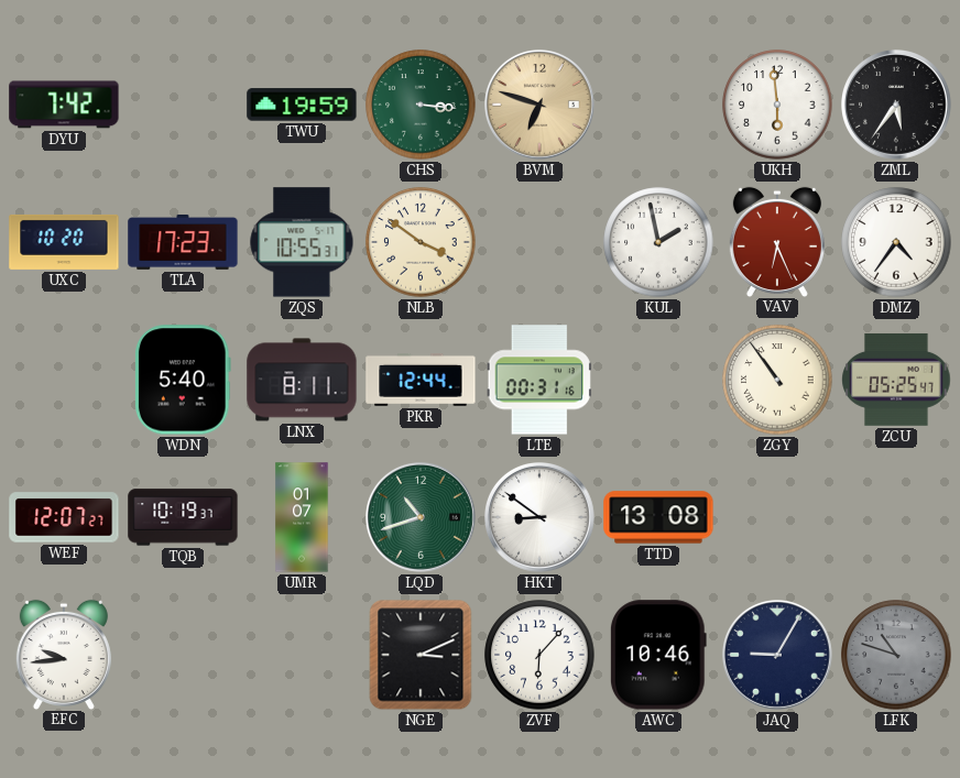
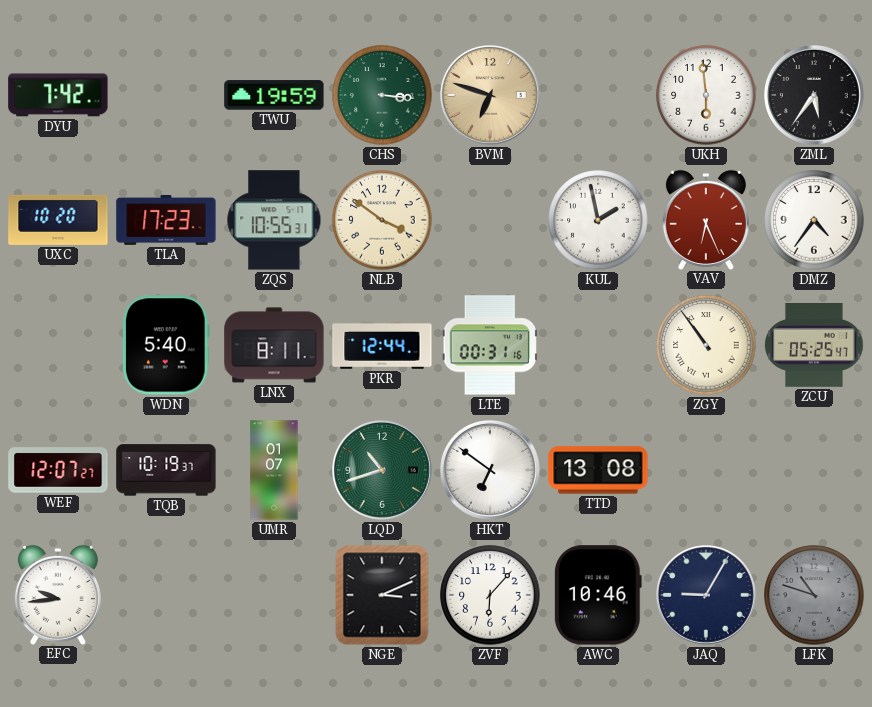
HKT: 8:51 -> 6:51 (491, 471)
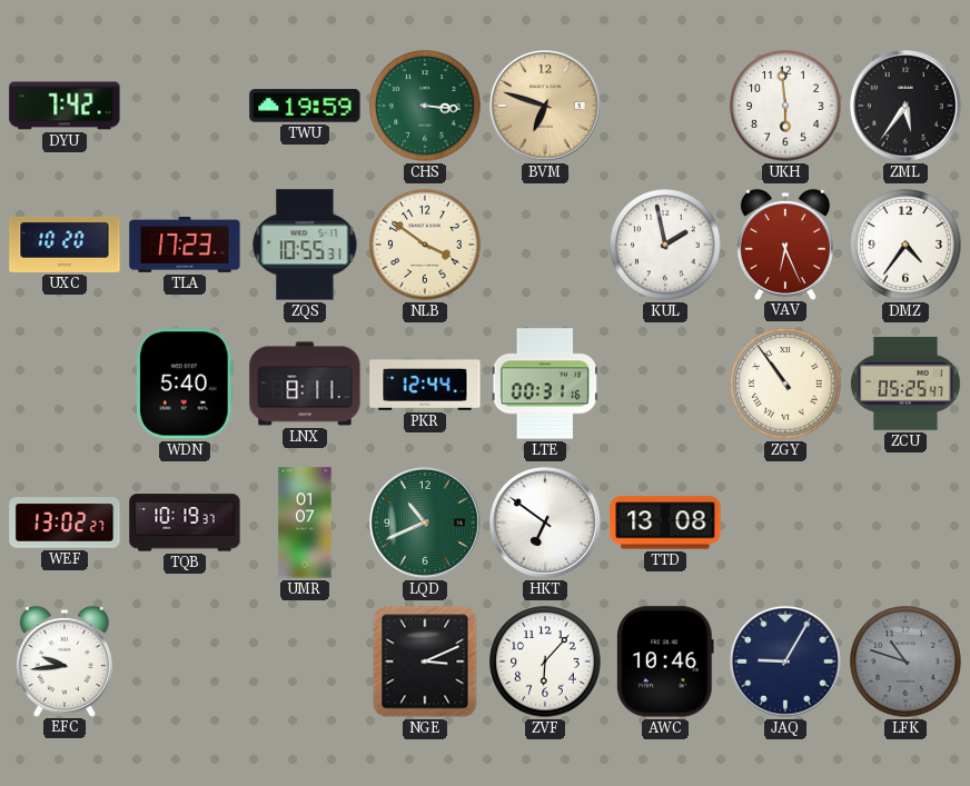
WEF: 12:07 -> 13:02 (65, 523)
LQD: 10:42 -> 10:41 (426, 524)
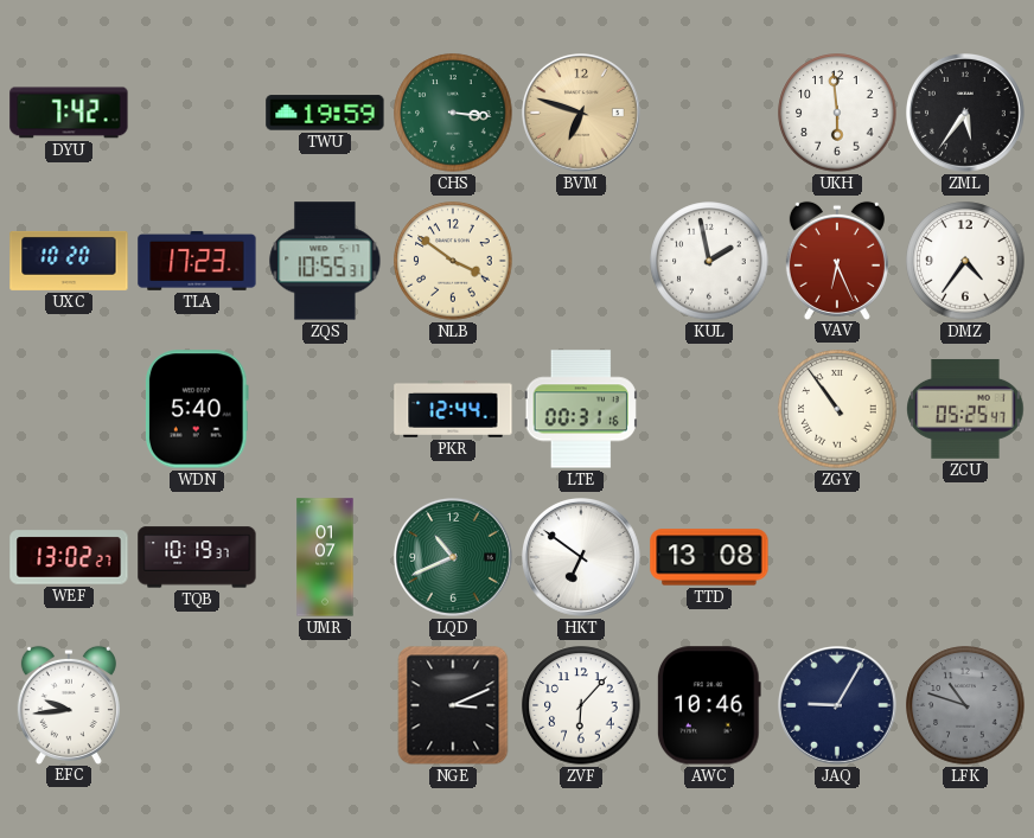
LNX: 8:11 -> none (305, 384)
